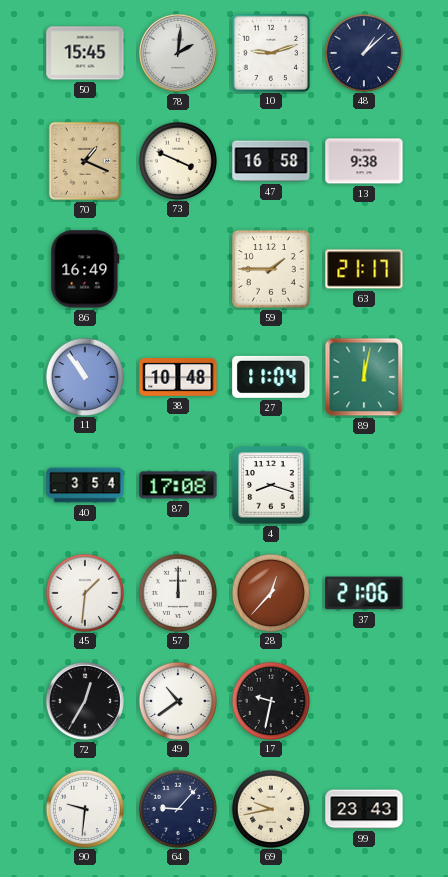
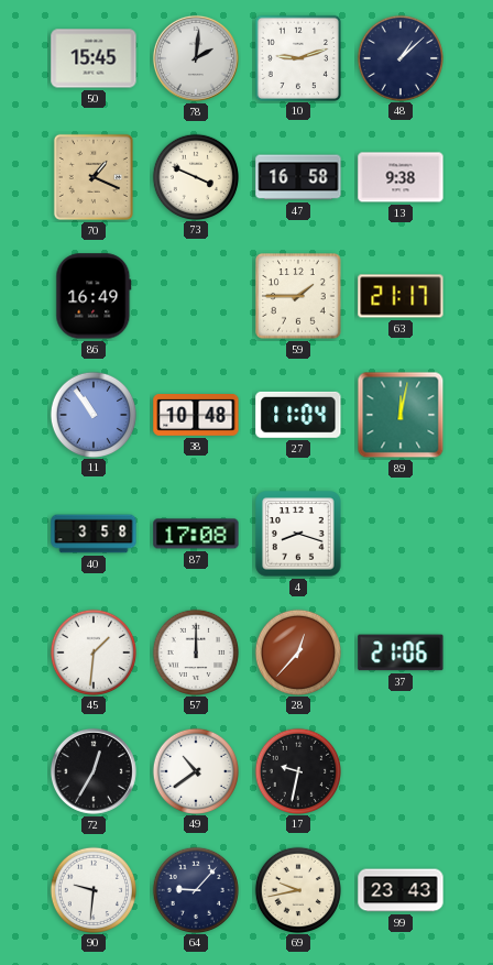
40: 3:54 -> 3:58 (94, 534)
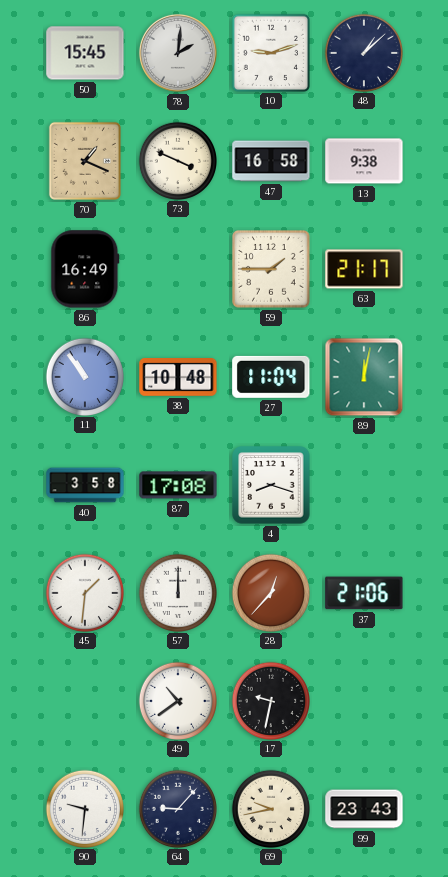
72: 12:35 -> none (94, 771)
